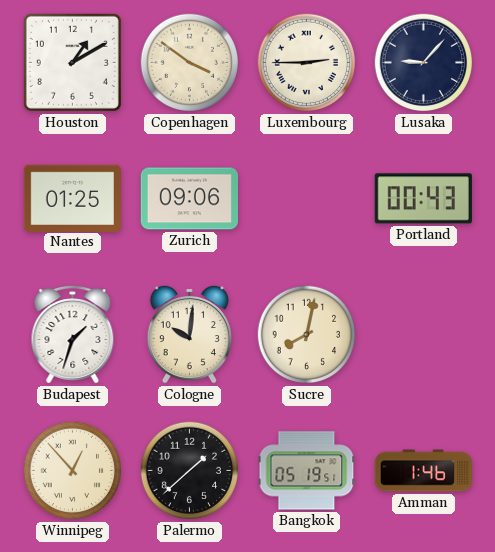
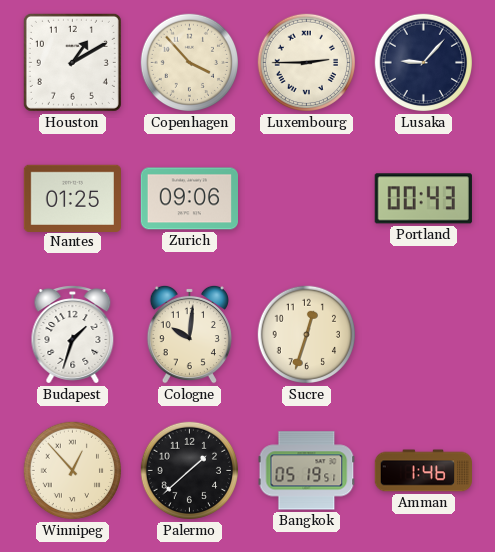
Copenhagen: 3:51 -> 3:53 (190, 63)
Sucre: 8:02 -> 12:33 (307, 335)
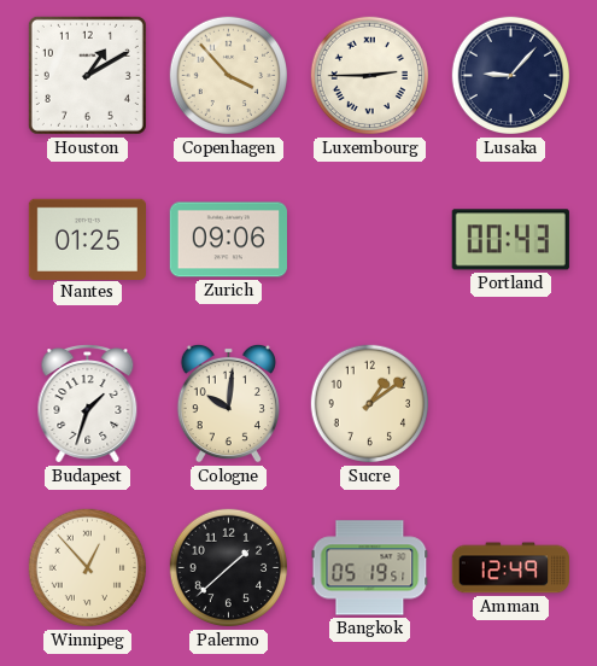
Sucre: 12:33 -> 1:09 (370, 404)
Amman: 1:46 -> 12:49 (510, 568)
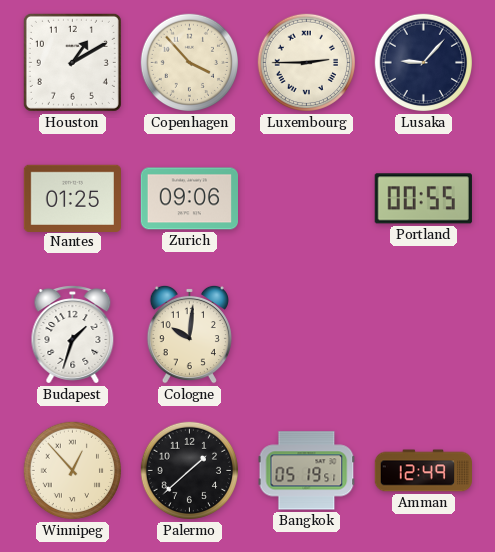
Portland: 00:43 -> 00:55 (423, 199)
Sucre: 1:09 -> none (370, 404)
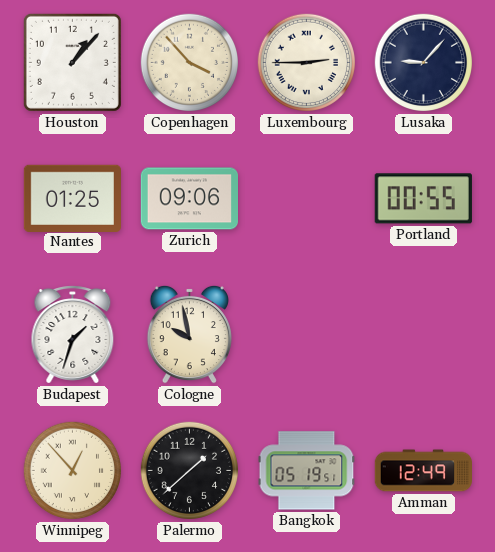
Houston: 1:10 -> 1:07 (72, 62)
Cologne: 10:01 -> 9:58 (189, 334)
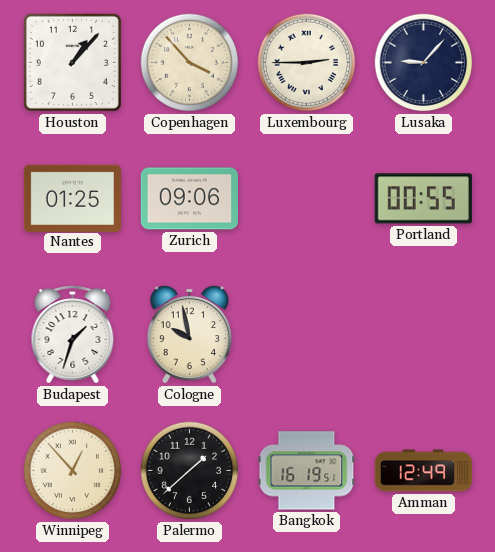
Bangkok: 05:19 -> 16:19 (307, 471)
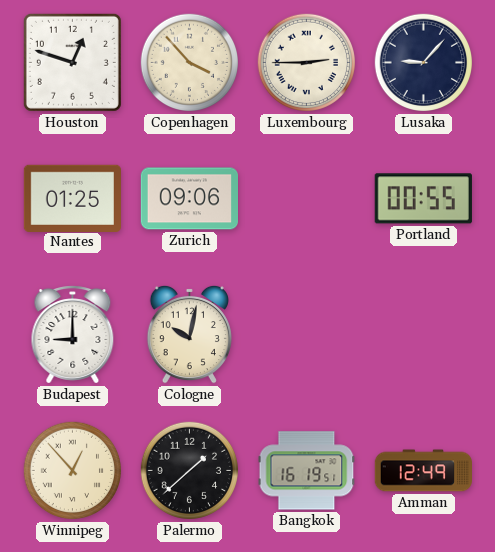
Houston: 1:07 -> 12:48 (72, 62)
Budapest: 1:33 -> 9:00 (73, 335)
Cologne: 9:58 -> 10:02 (189, 334)
